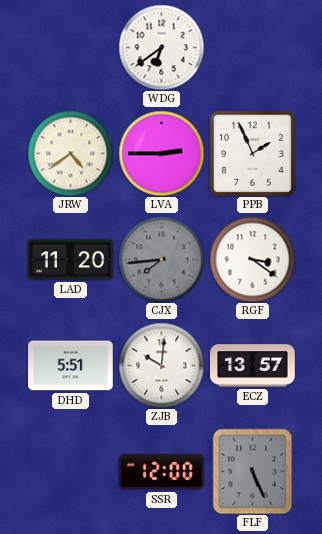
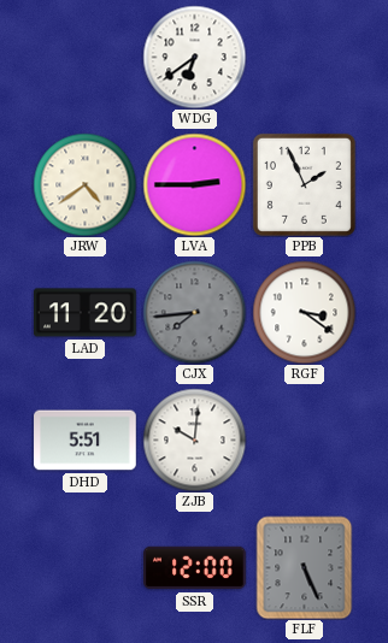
ECZ: 13:57 -> none (253, 366)
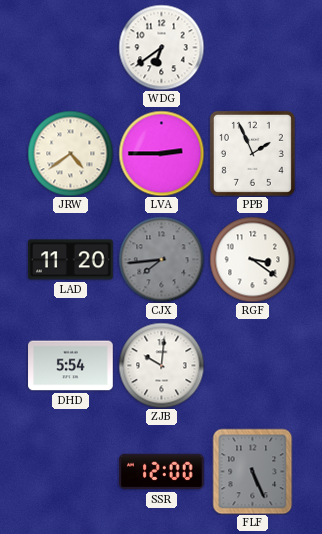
DHD: 5:51 -> 5:54 (71, 366)
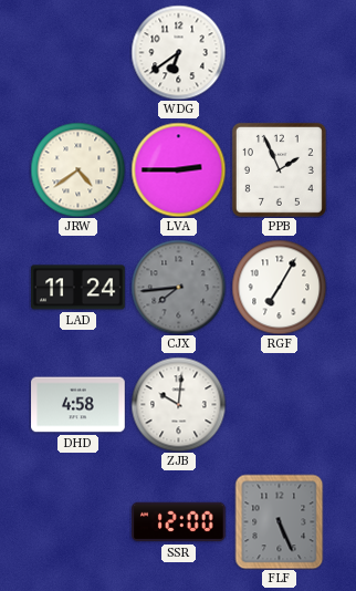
LAD: 11:20 -> 11:24 (78, 288)
RGF: 3:21 -> 7:05 (279, 287)
DHD: 5:54 -> 4:58 (78, 405)
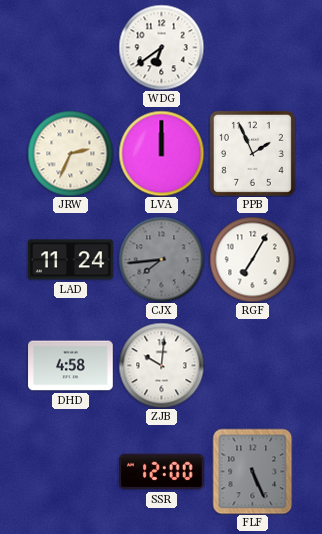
JRW: 4:39 -> 2:34 (70, 153)
LVA: 2:45 -> 12:00 (161, 153)
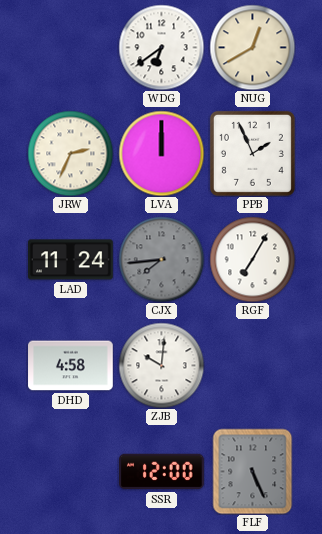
NUG: none -> 12:40 (252, 47)
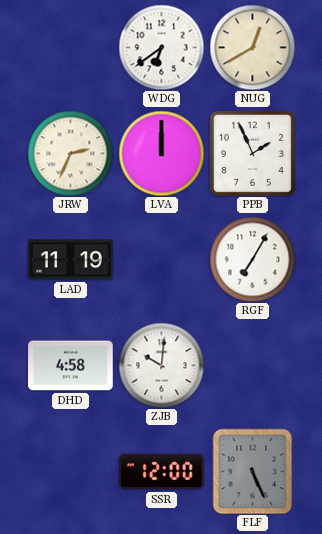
LAD: 11:24 -> 11:19 (71, 260)
CJX: 7:44 -> none (161, 259)
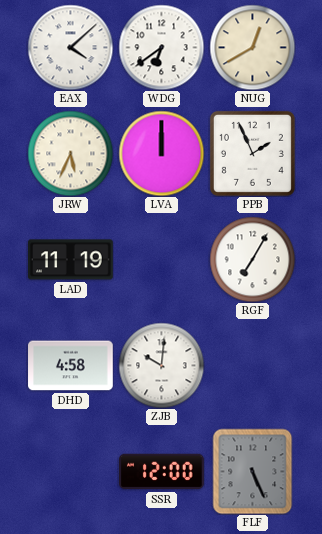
EAX: none -> 4:08 (70, 47)
JRW: 2:34 -> 5:34 (70, 153)
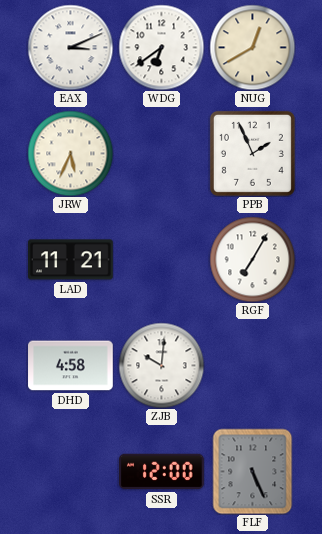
EAX: 4:08 -> 3:11 (70, 47)
LVA: 12:00 -> none (161, 153)
LAD: 11:19 -> 11:21 (71, 260)
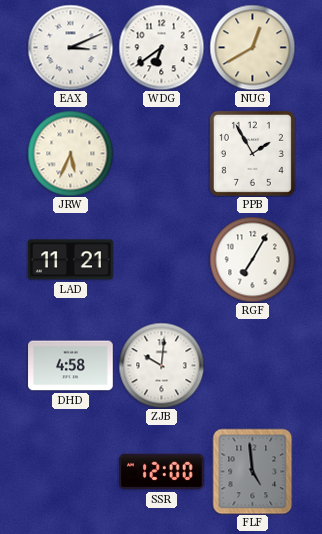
PPB: 1:56 -> 1:55 (252, 153)
FLF: 5:26 -> 4:59 (253, 471)
